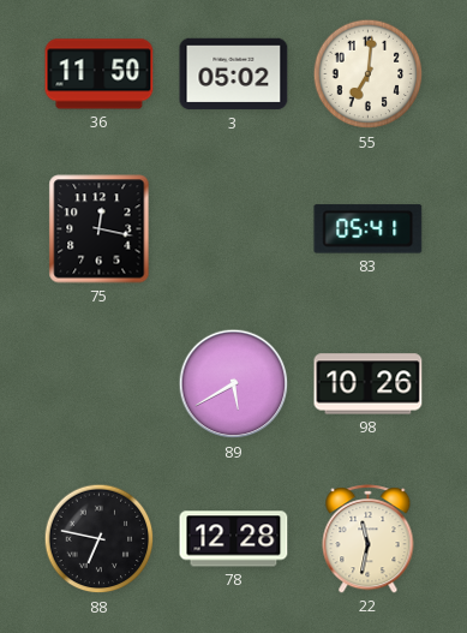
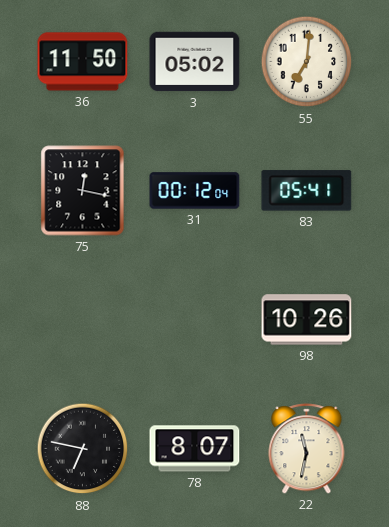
31: none -> 00:12 (195, 191)
89: 5:40 -> none (234, 384)
78: 12:28 -> 8:07 (195, 449)
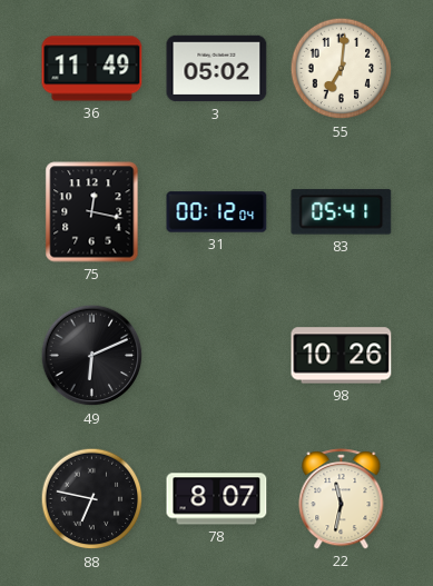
36: 11:50 -> 11:49 (92, 69)
49: none -> 6:11 (92, 356)
